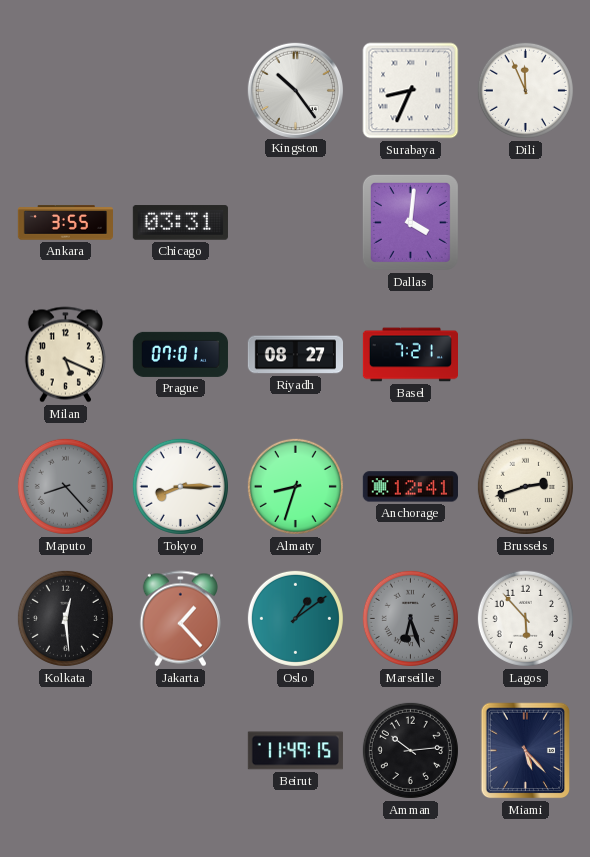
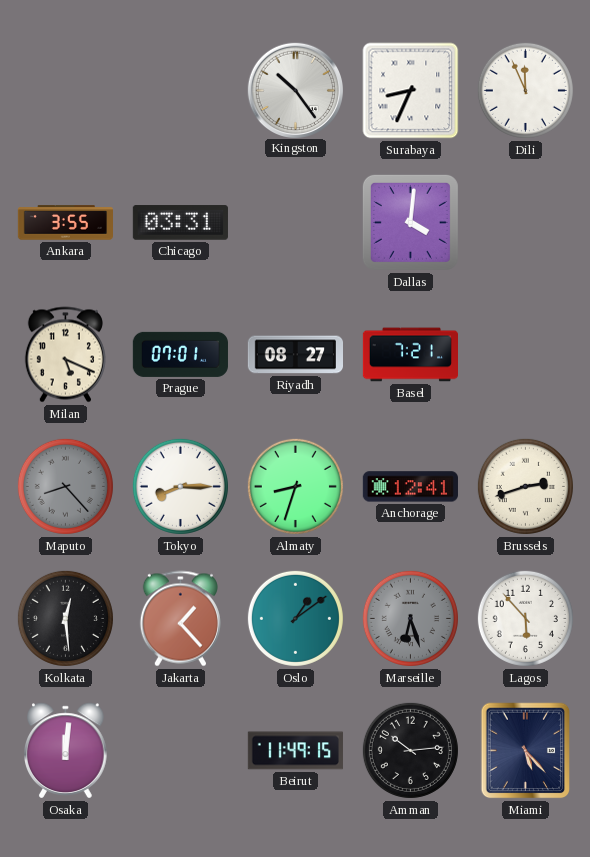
Osaka: none -> 12:01 (66, 751)
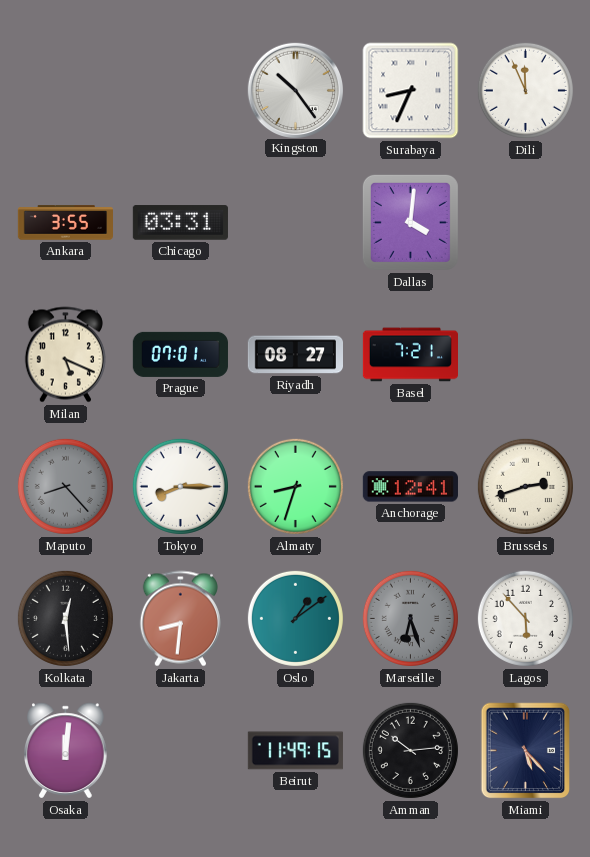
Jakarta: 1:23 -> 8:31 (180, 619)
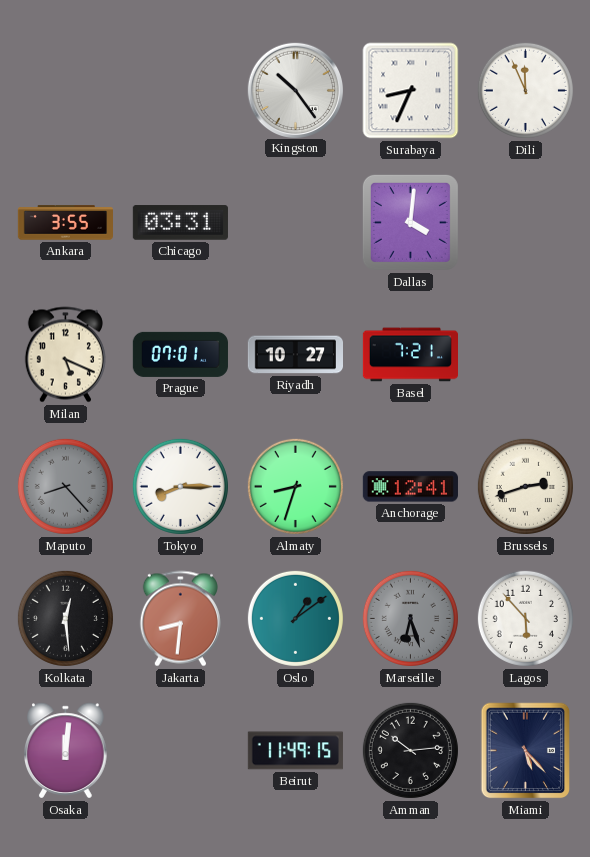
Riyadh: 08:27 -> 10:27 (295, 355)
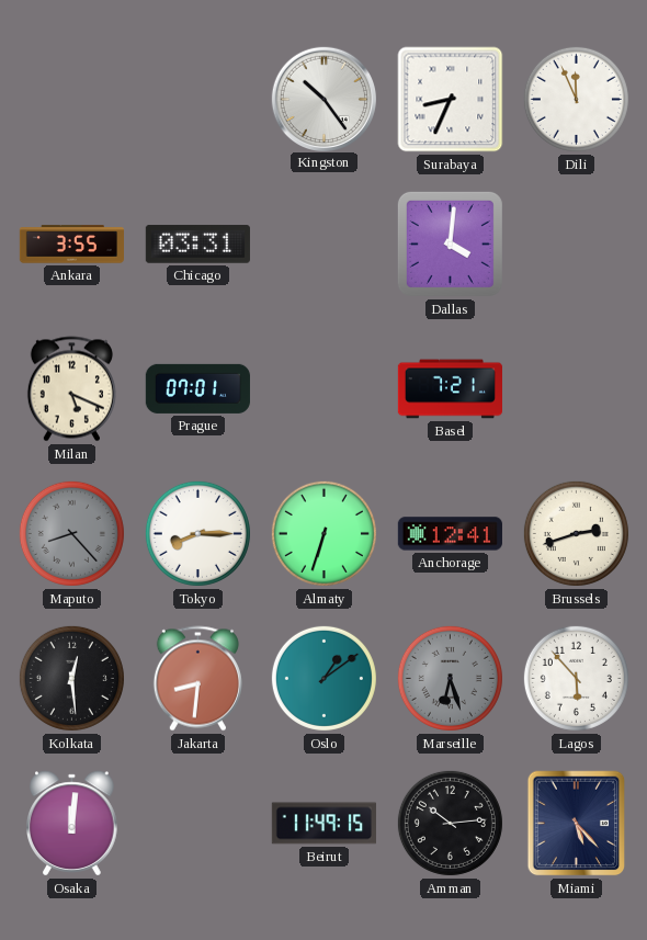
Riyadh: 10:27 -> none (295, 355)
Almaty: 8:33 -> 6:33 (323, 533)
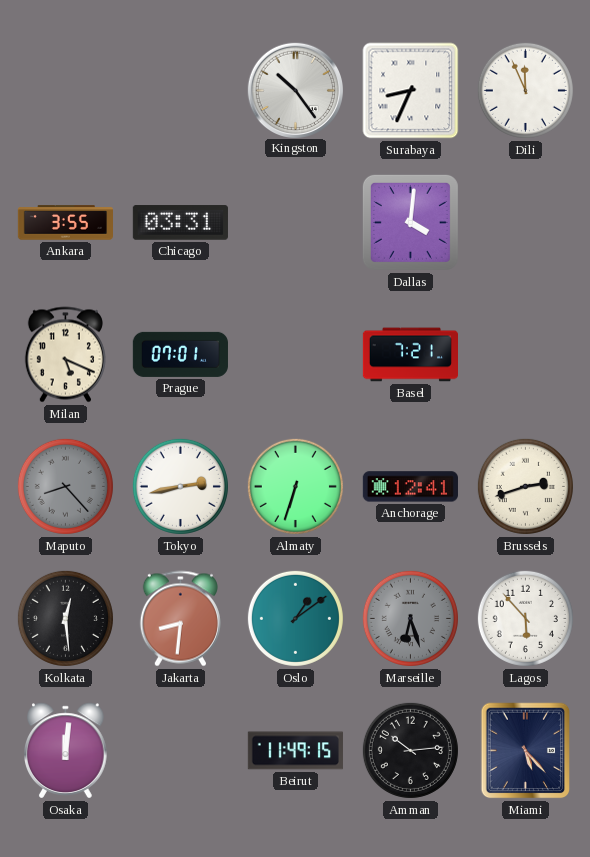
Tokyo: 8:15 -> 2:43 (180, 486)
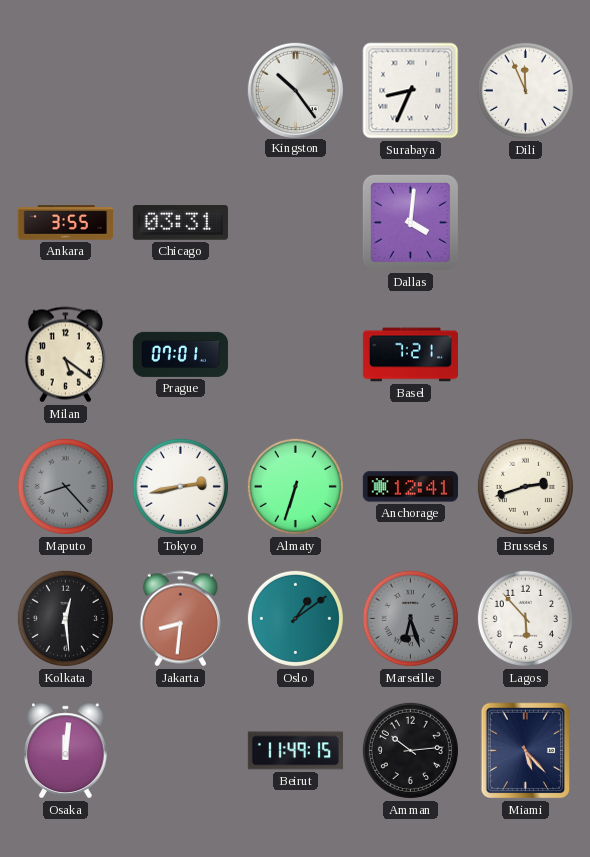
Milan: 5:19 -> 5:21 (65, 355)
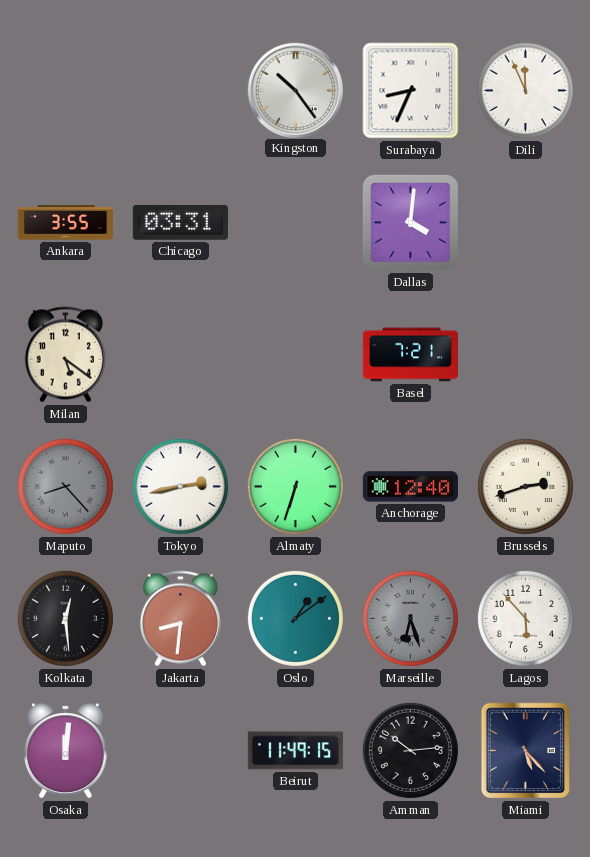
Prague: 07:01 -> none (180, 354)
Anchorage: 12:41 -> 12:40 (410, 487)
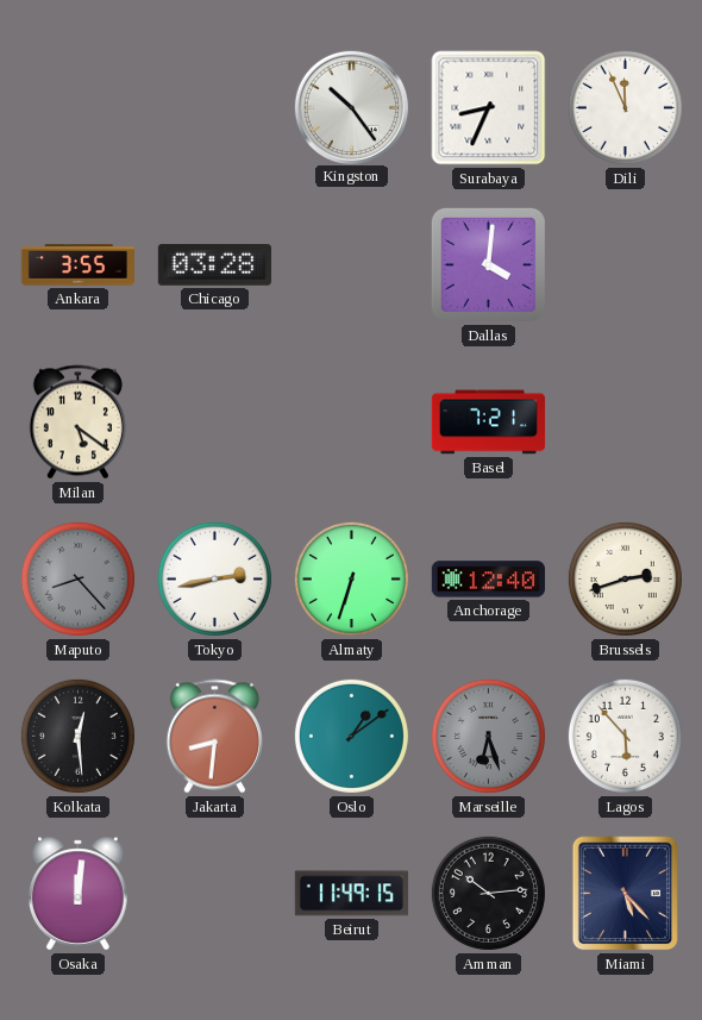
Chicago: 03:31 -> 03:28 (214, 265)
